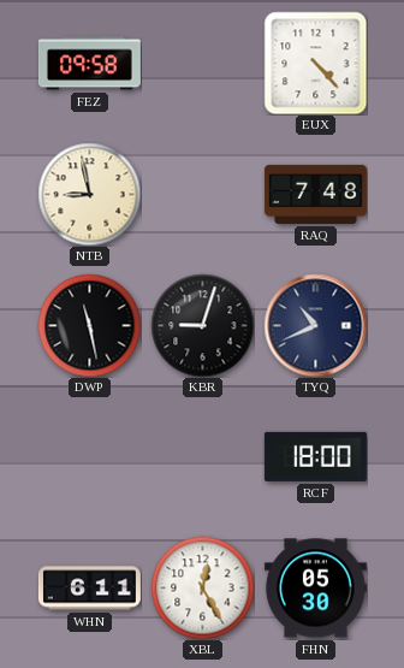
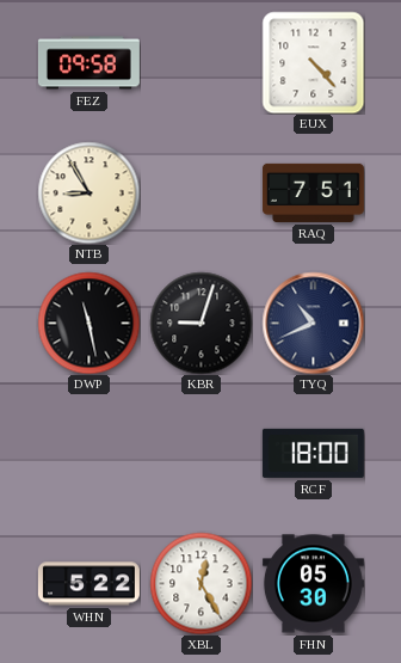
NTB: 8:58 -> 8:55 (88, 192)
RAQ: 7:48 -> 7:51 (313, 192)
WHN: 6:11 -> 5:22 (88, 584)
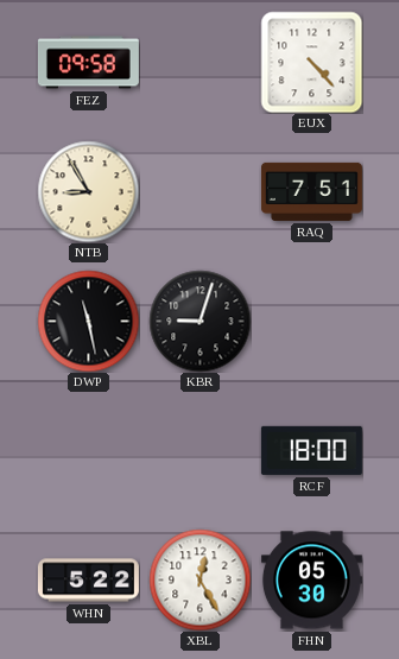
TYQ: 10:41 -> none (313, 323)
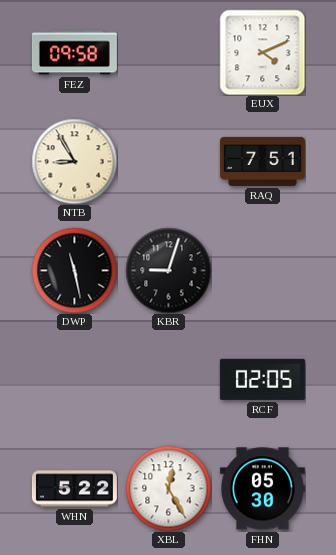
EUX: 4:23 -> 4:11 (262, 52)
RCF: 18:00 -> 02:05 (262, 379)
